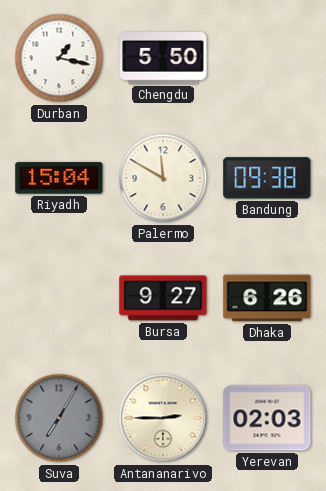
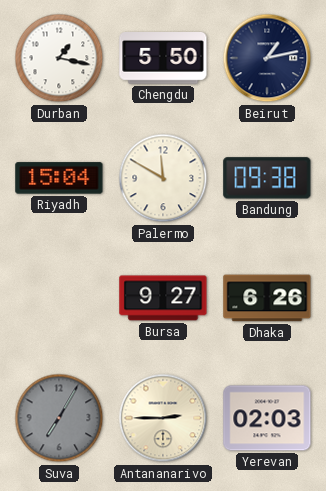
Beirut: none -> 1:13 (267, 58)
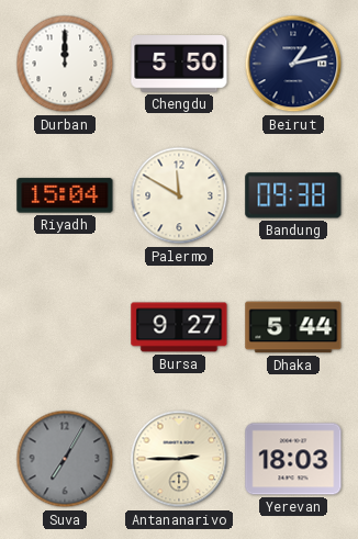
Durban: 1:17 -> 12:00 (65, 64)
Dhaka: 6:26 -> 5:44 (293, 327)
Yerevan: 02:03 -> 18:03 (293, 459)
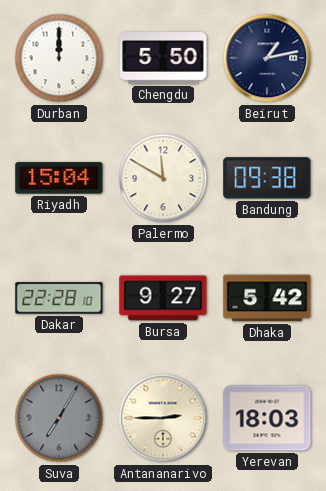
Dakar: none -> 22:28 (59, 298)
Dhaka: 5:44 -> 5:42 (267, 298)
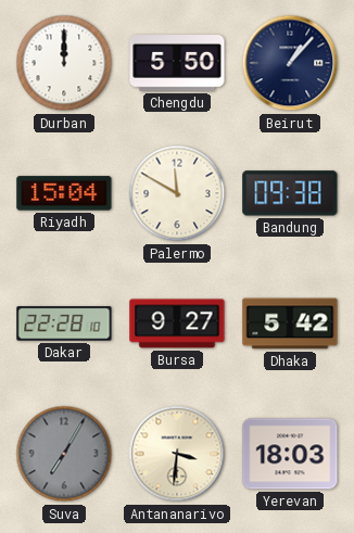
Beirut: 1:13 -> 1:07 (290, 63)
Antananarivo: 2:45 -> 3:31 (177, 454)
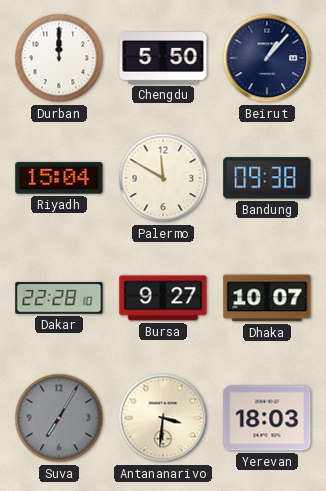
Dhaka: 5:42 -> 10:07 (267, 298)
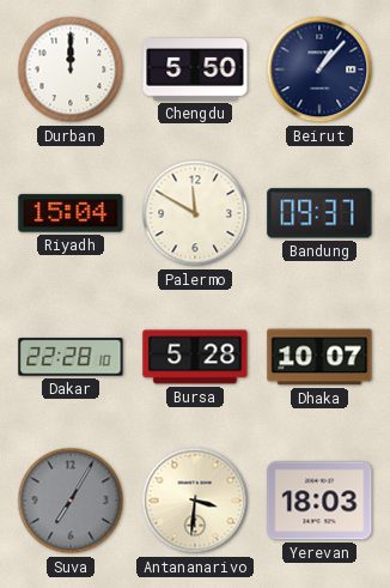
Bandung: 09:38 -> 09:37 (319, 213)
Bursa: 9:27 -> 5:28 (195, 357)
